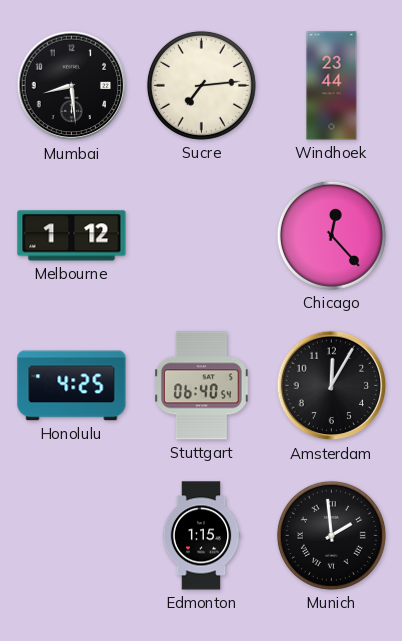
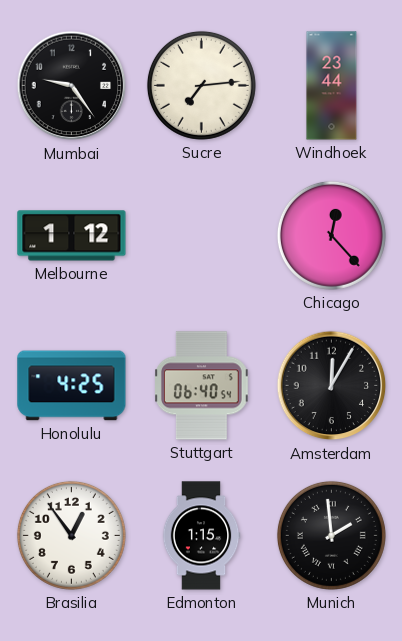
Mumbai: 8:29 -> 9:24 (72, 86)
Brasilia: none -> 12:54 (71, 535)
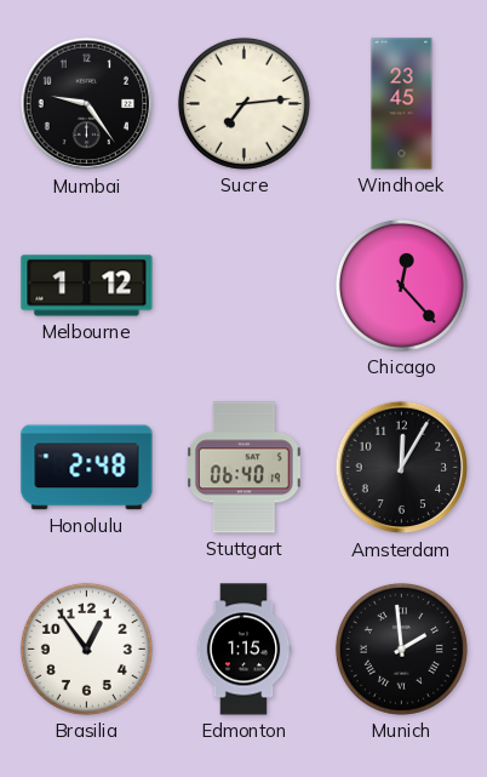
Windhoek: 23:44 -> 23:45 (402, 104)
Honolulu: 4:25 -> 2:48 (87, 468)
Stuttgart: 06:40:54 -> 06:40:19 (245, 468)
